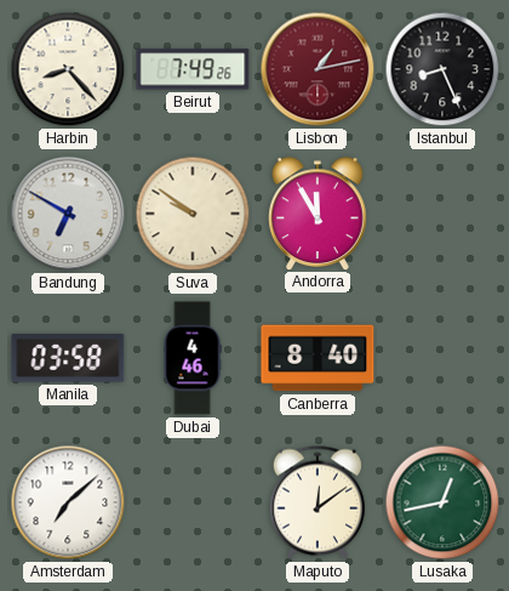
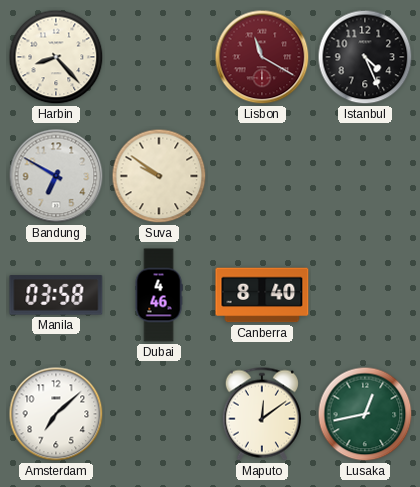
Beirut: 7:49 -> none (193, 69)
Lisbon: 1:13 -> 11:20 (262, 57)
Istanbul: 8:26 -> 4:26 (365, 57)
Andorra: 11:55 -> none (318, 214)
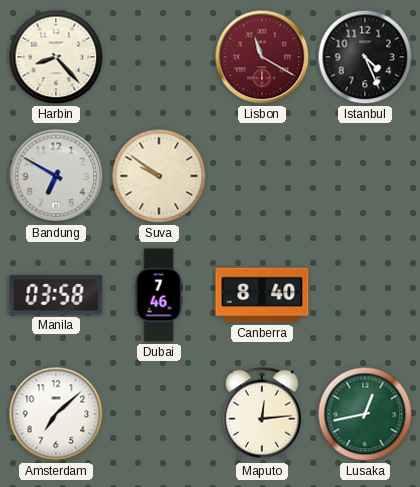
Dubai: 4:46 -> 7:46 (159, 295)
Maputo: 12:09 -> 12:14 (262, 414)
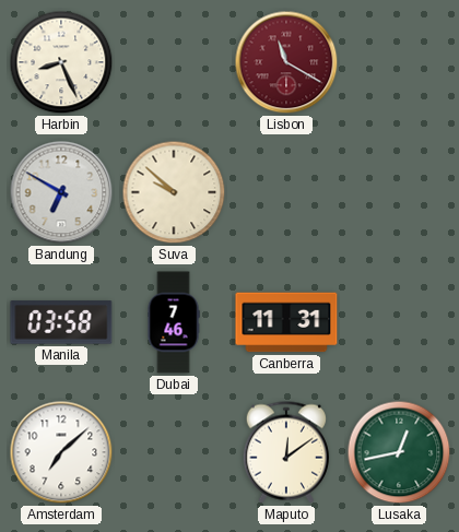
Harbin: 8:23 -> 8:26 (61, 62)
Istanbul: 4:26 -> none (365, 57)
Suva: 9:51 -> 9:52 (174, 192)
Canberra: 8:40 -> 11:31 (286, 322)
Maputo: 12:14 -> 12:09 (286, 452)
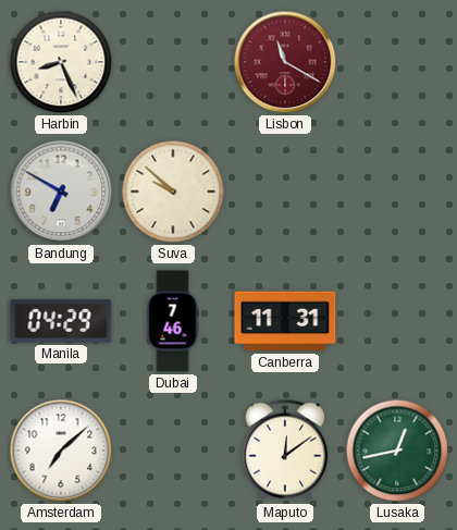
Manila: 03:58 -> 04:29 (61, 321)
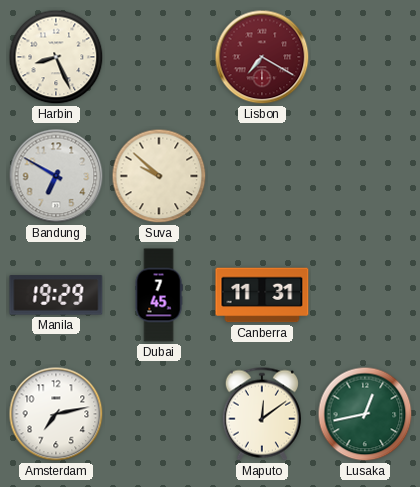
Lisbon: 11:20 -> 7:20 (262, 57)
Manila: 04:29 -> 19:29 (56, 295)
Dubai: 7:46 -> 7:45 (159, 295)
Amsterdam: 7:08 -> 7:13 (56, 414)
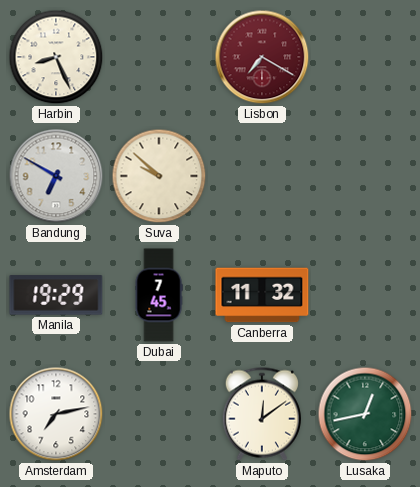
Canberra: 11:31 -> 11:32 (262, 295)
